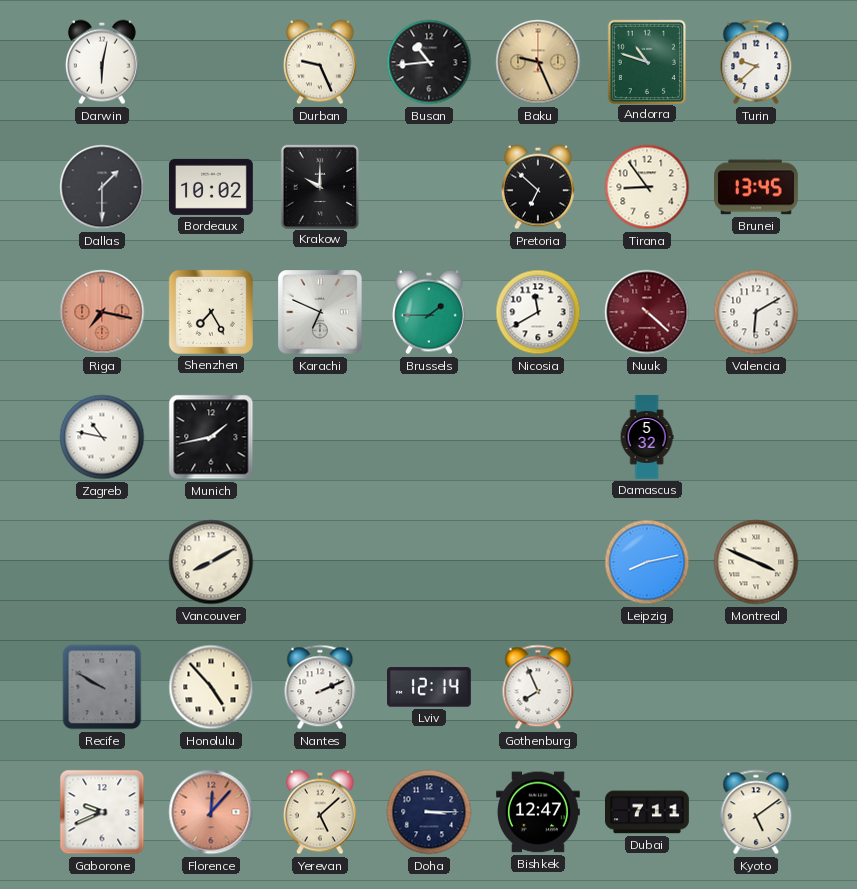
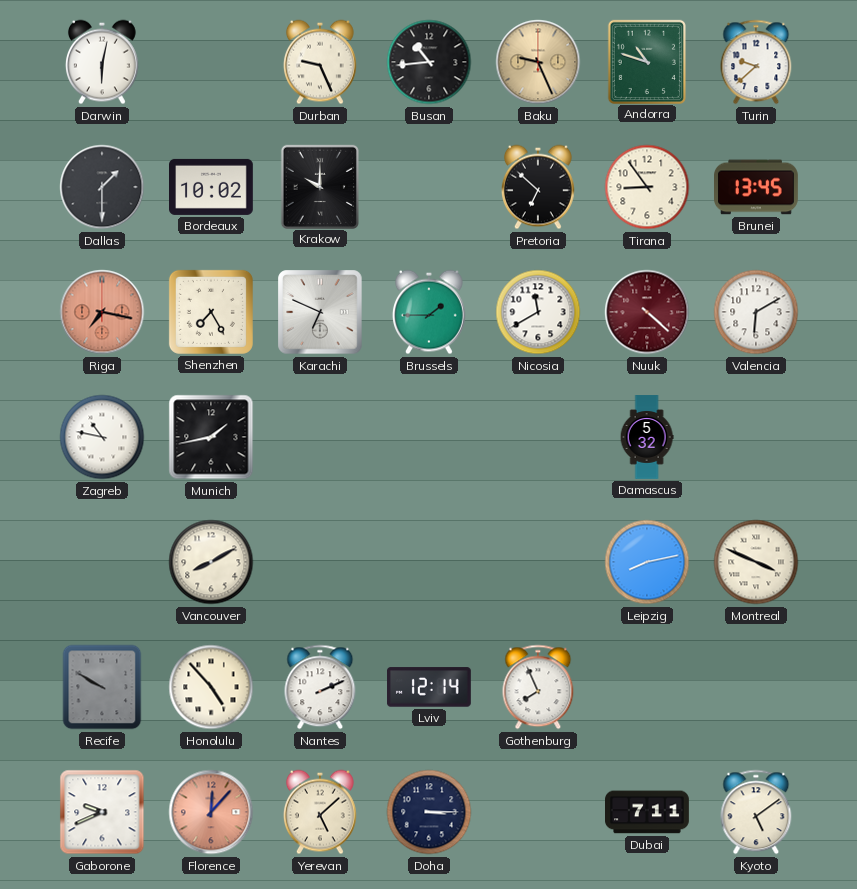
Bishkek: 12:47 -> none (539, 812)
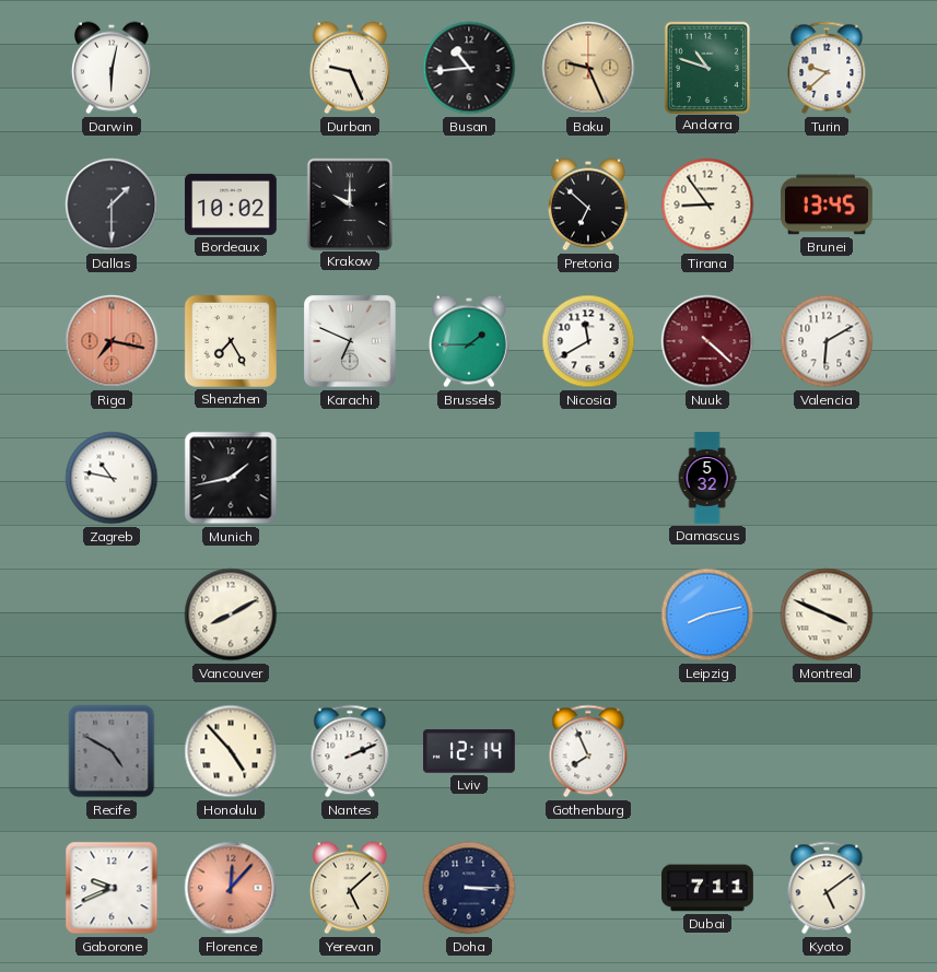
Recife: 9:50 -> 4:50 (112, 751)
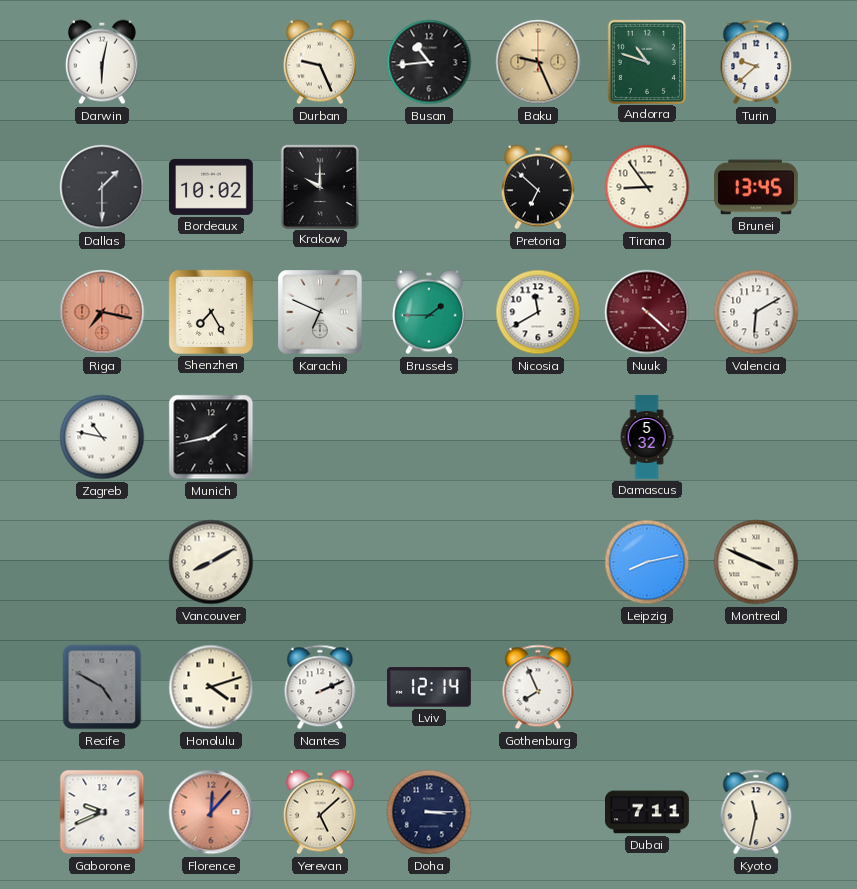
Honolulu: 4:53 -> 4:12 (211, 687)
Kyoto: 5:09 -> 11:32 (756, 812)
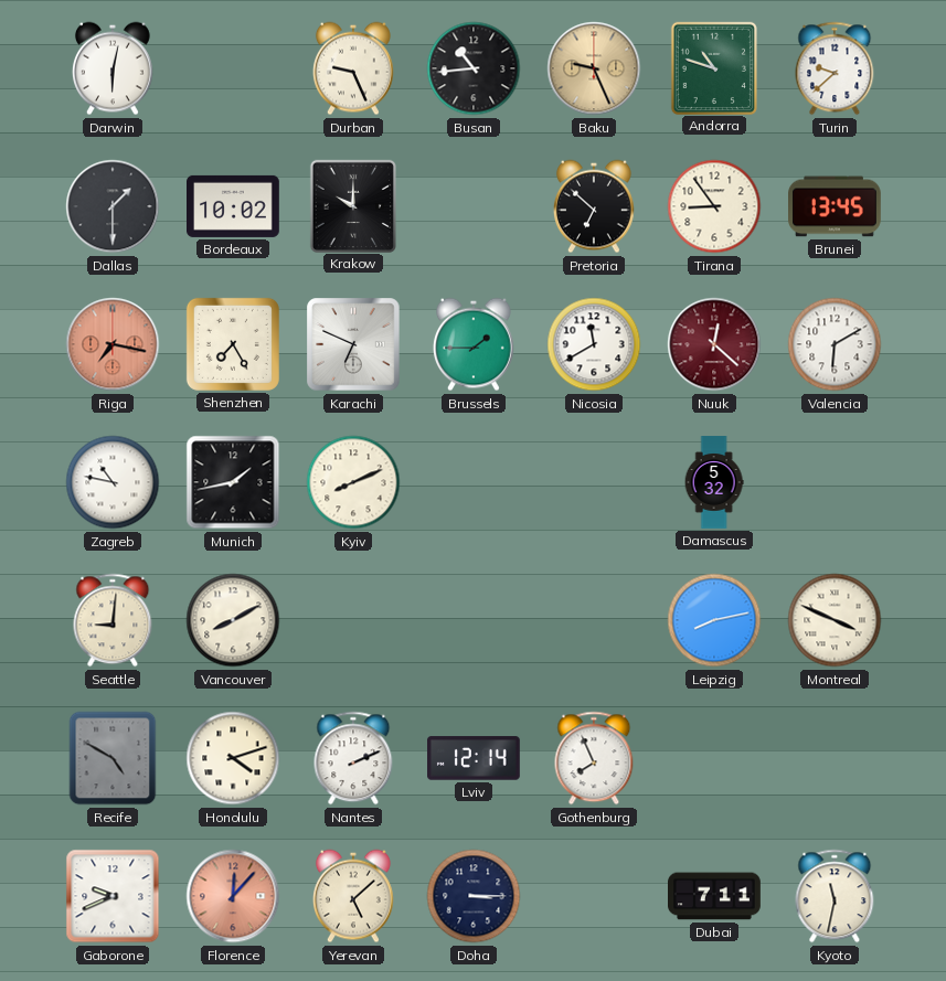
Nuuk: 4:22 -> 12:22 (714, 344)
Kyiv: none -> 8:11 (353, 482)
Seattle: none -> 9:01 (113, 620)
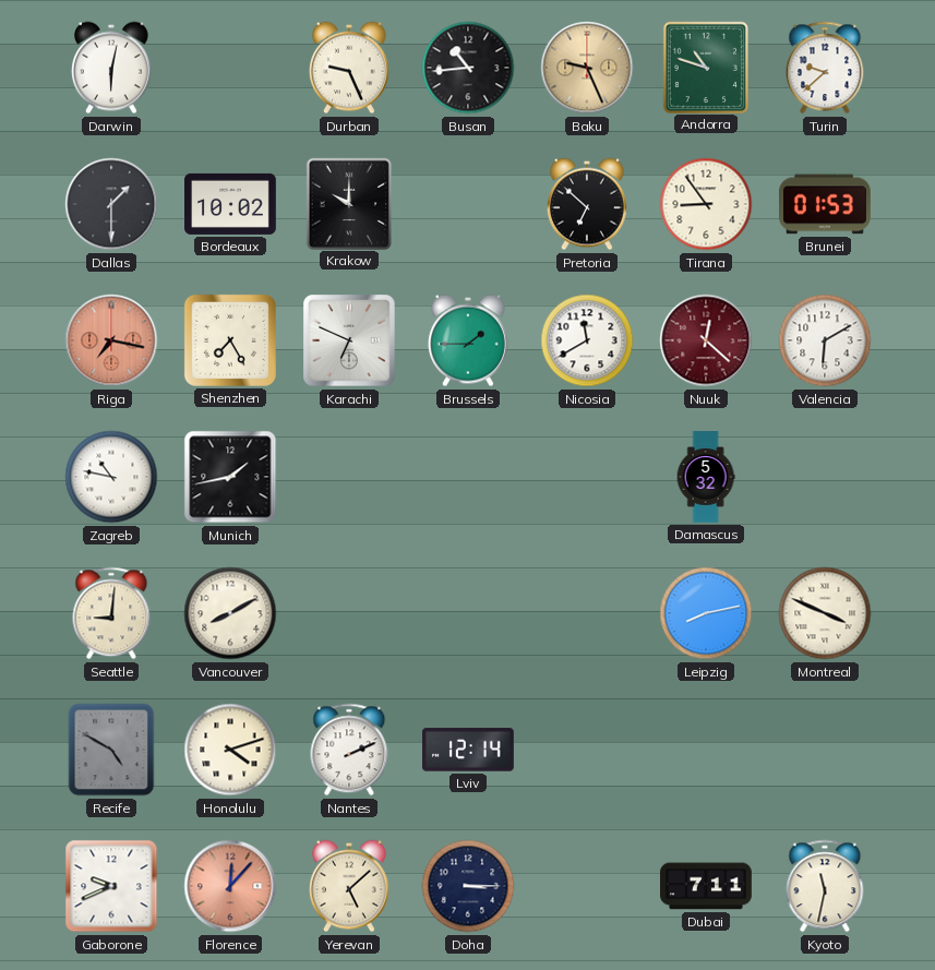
Brunei: 13:45 -> 01:53 (826, 204)
Kyiv: 8:11 -> none (353, 482)
Gothenburg: 7:56 -> none (594, 758)
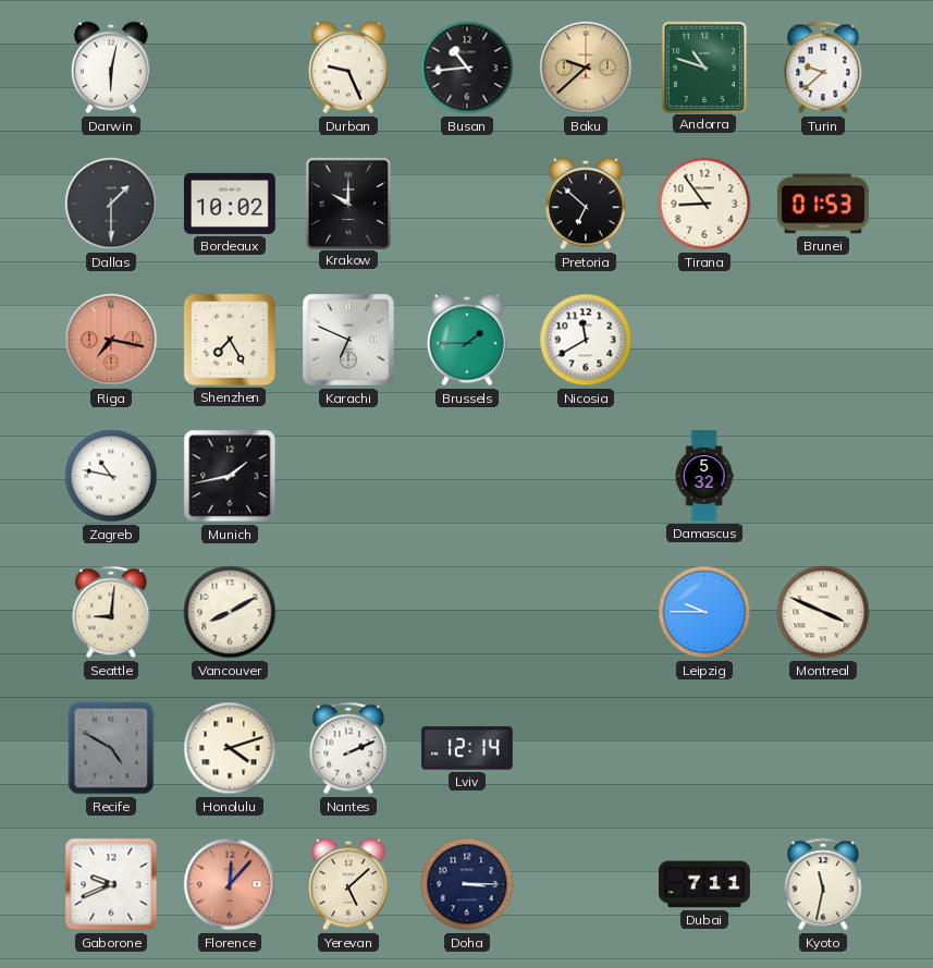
Baku: 9:26 -> 9:38 (586, 68)
Nuuk: 12:22 -> none (706, 340)
Valencia: 6:10 -> none (825, 340)
Leipzig: 8:13 -> 9:45 (704, 612)
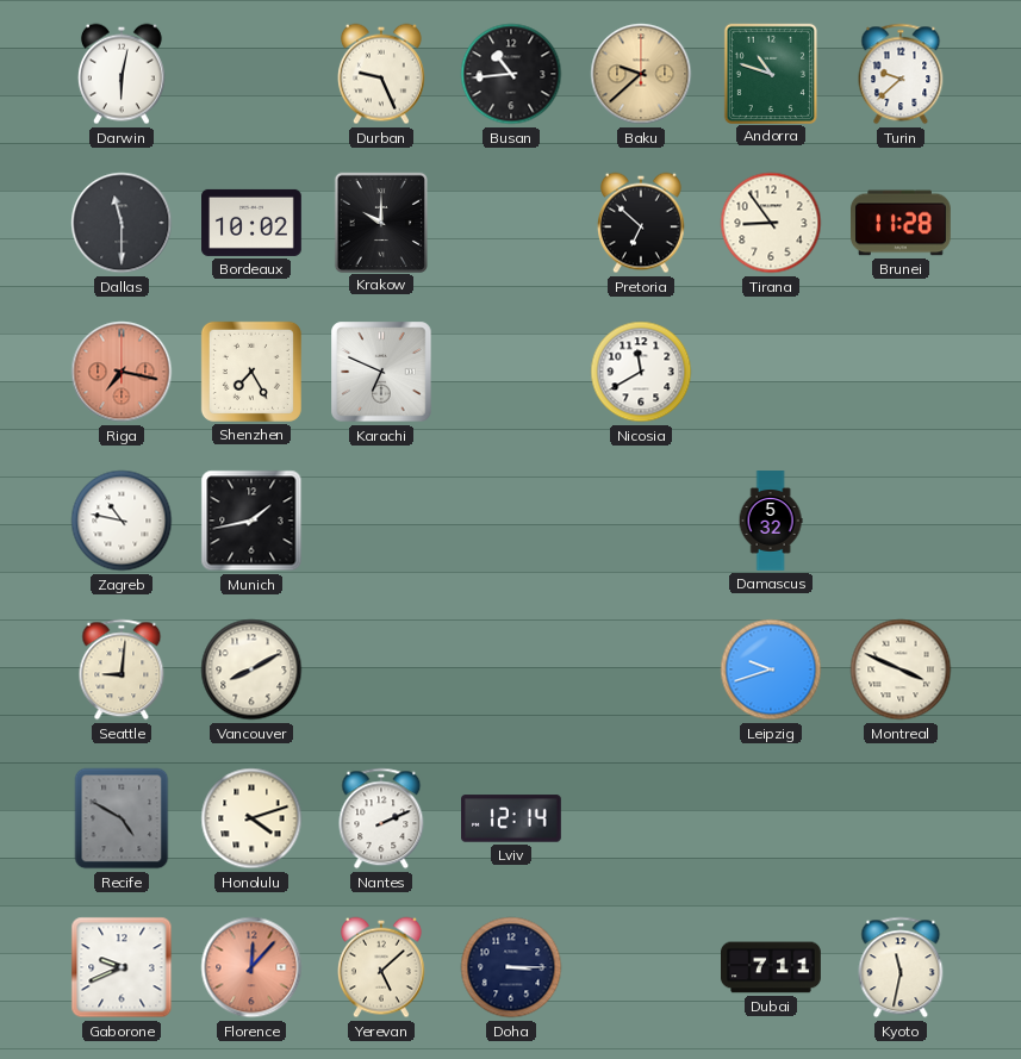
Dallas: 1:30 -> 11:30 (122, 223)
Brunei: 01:53 -> 11:28 (902, 223)
Brussels: 1:45 -> none (467, 340)
Leipzig: 9:45 -> 9:42 (771, 669)
